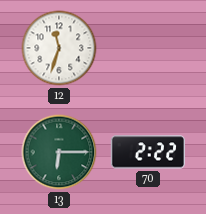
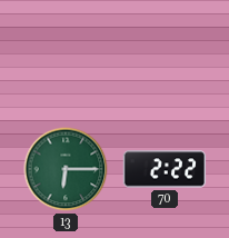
12: 11:33 -> none (59, 48)
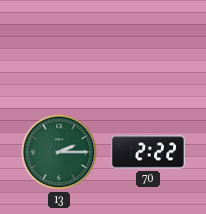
13: 6:15 -> 2:15 (59, 152)
